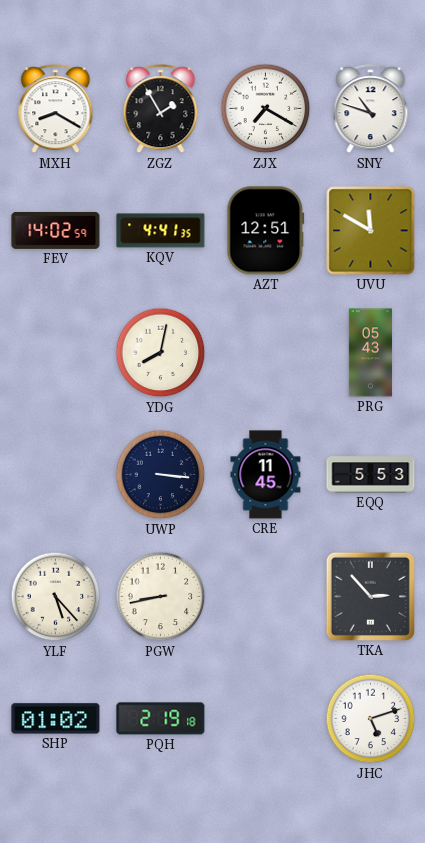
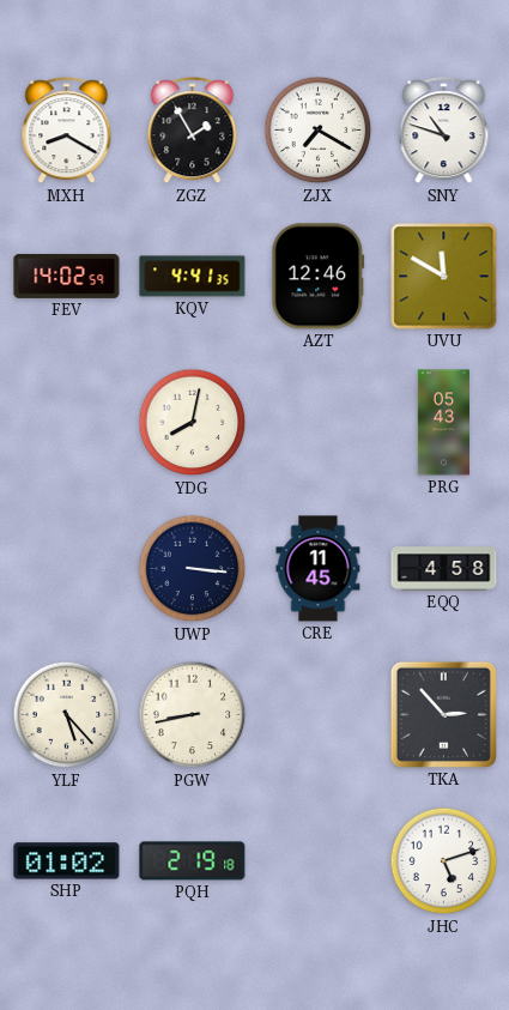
AZT: 12:51 -> 12:46 (319, 277)
EQQ: 5:53 -> 4:58 (444, 569)
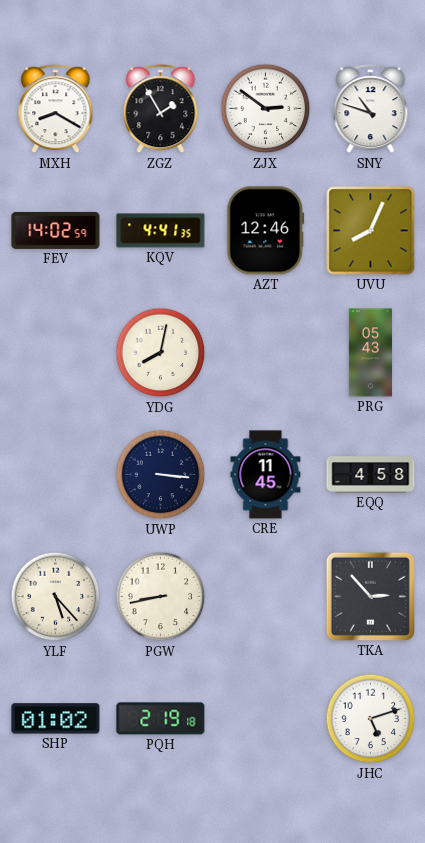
ZJX: 7:20 -> 2:51 (266, 109)
UVU: 11:50 -> 8:04 (371, 231)
